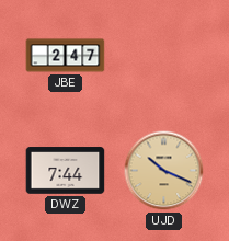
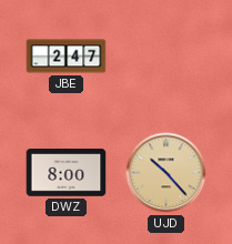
DWZ: 7:44 -> 8:00 (67, 173)
UJD: 10:19 -> 10:23 (167, 173)
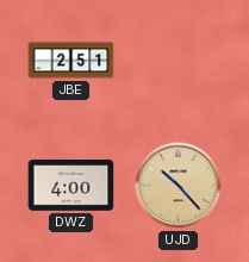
JBE: 2:47 -> 2:51 (71, 61)
DWZ: 8:00 -> 4:00 (71, 186)
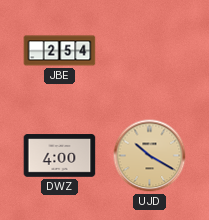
JBE: 2:51 -> 2:54 (60, 51)
UJD: 10:23 -> 10:20 (150, 156)
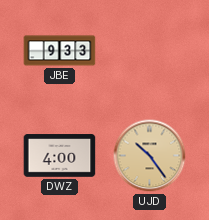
JBE: 2:54 -> 9:33 (60, 51)
UJD: 10:20 -> 10:24 (150, 156)
